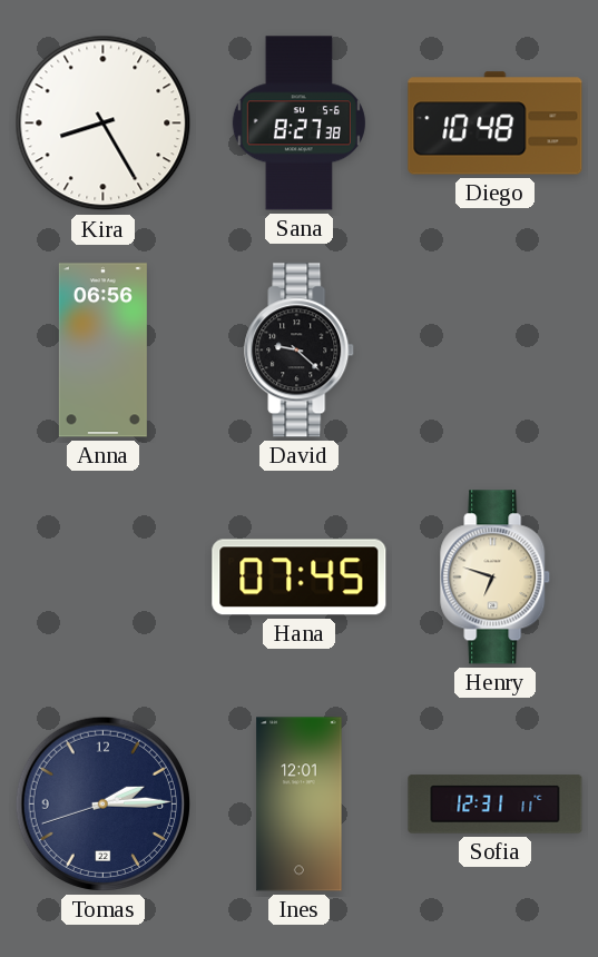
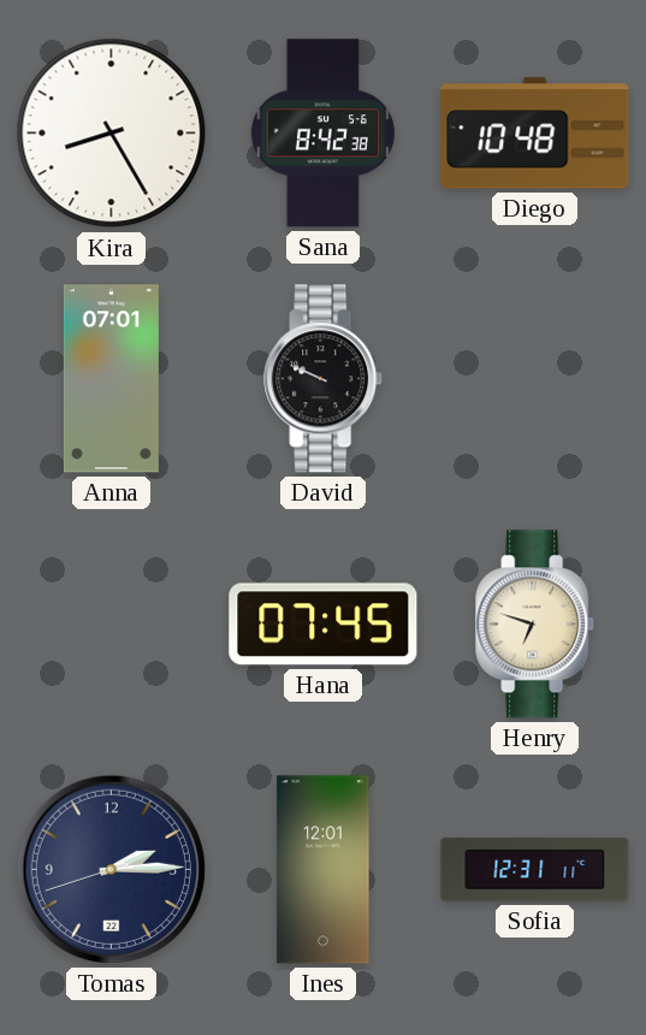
Sana: 8:27 -> 8:42 (322, 134)
Anna: 06:56 -> 07:01 (111, 379)
David: 9:22 -> 9:49 (324, 379)
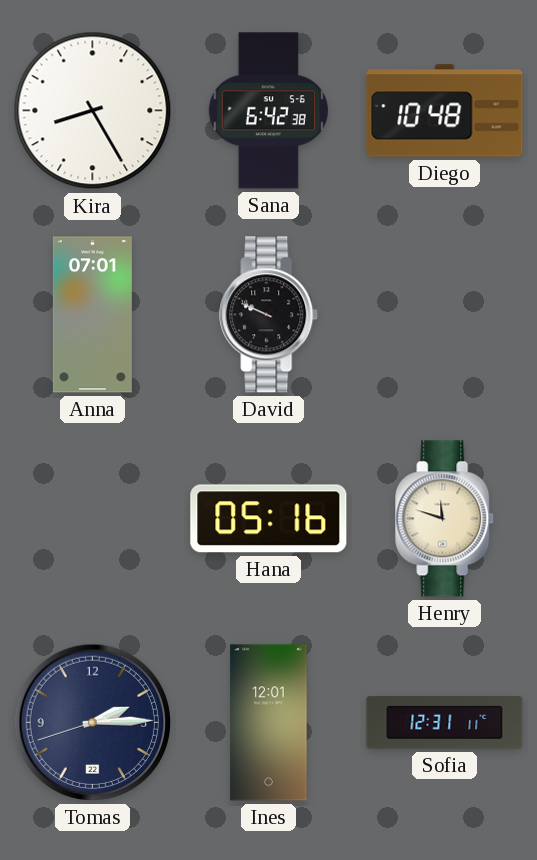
Sana: 8:42 -> 6:42 (268, 111)
Hana: 07:45 -> 05:16 (269, 519)
Henry: 6:48 -> 11:48 (445, 519)
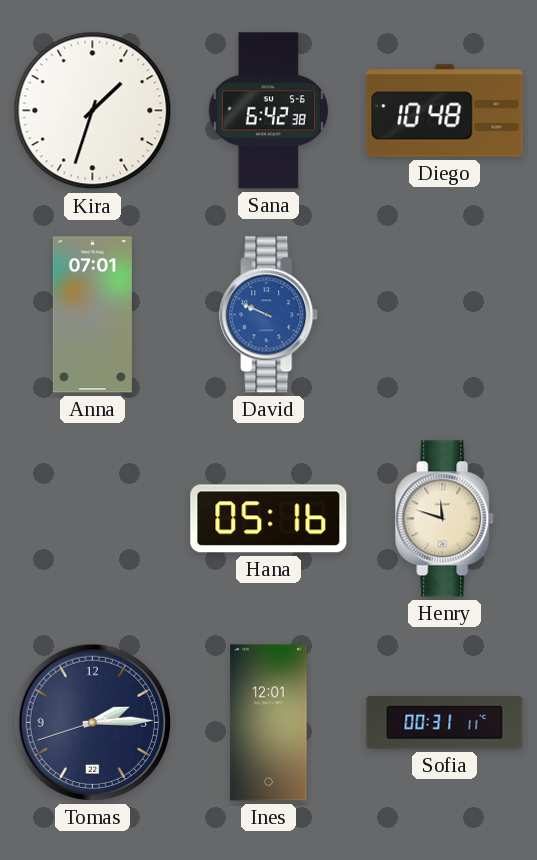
Kira: 8:25 -> 1:33 (93, 111)
David dial: black -> blue (269, 315)
Sofia: 12:31 -> 00:31 (445, 723)
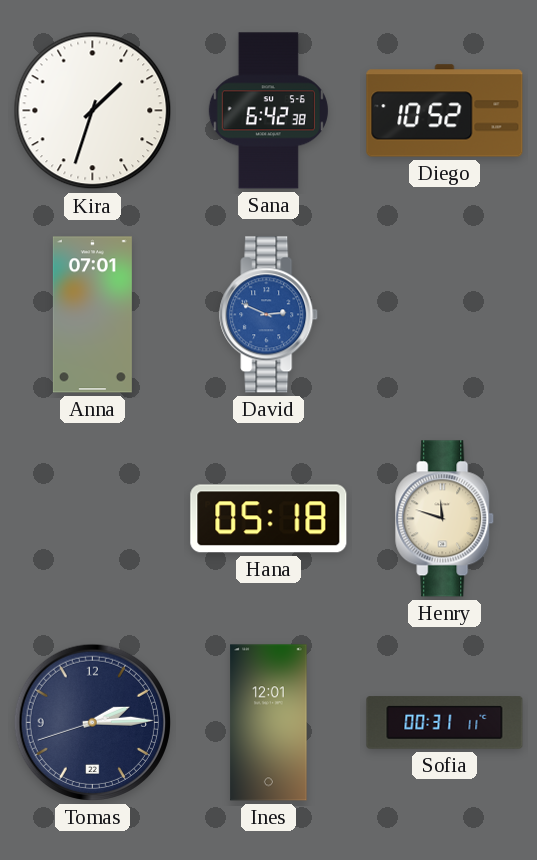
Diego: 10:48 -> 10:52 (445, 111)
David: 9:49 -> 2:49 (269, 315)
Hana: 05:16 -> 05:18 (269, 519)
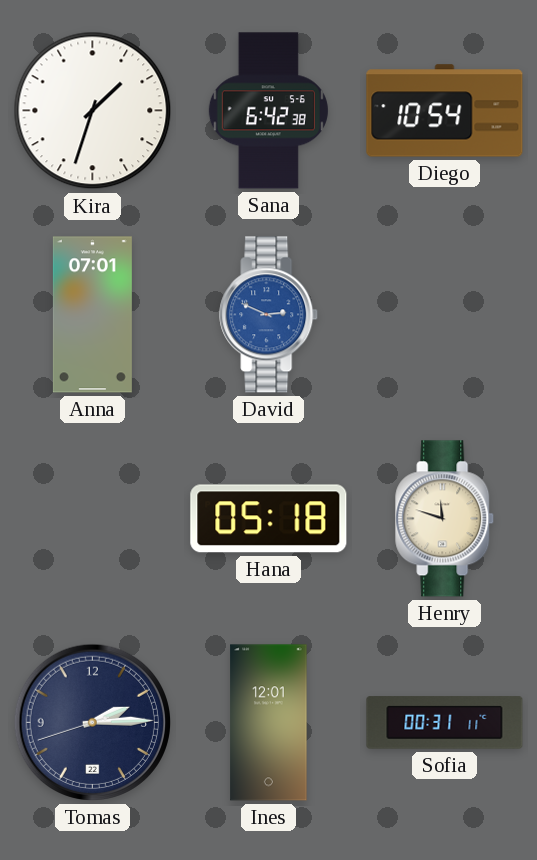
Diego: 10:52 -> 10:54 (445, 111)
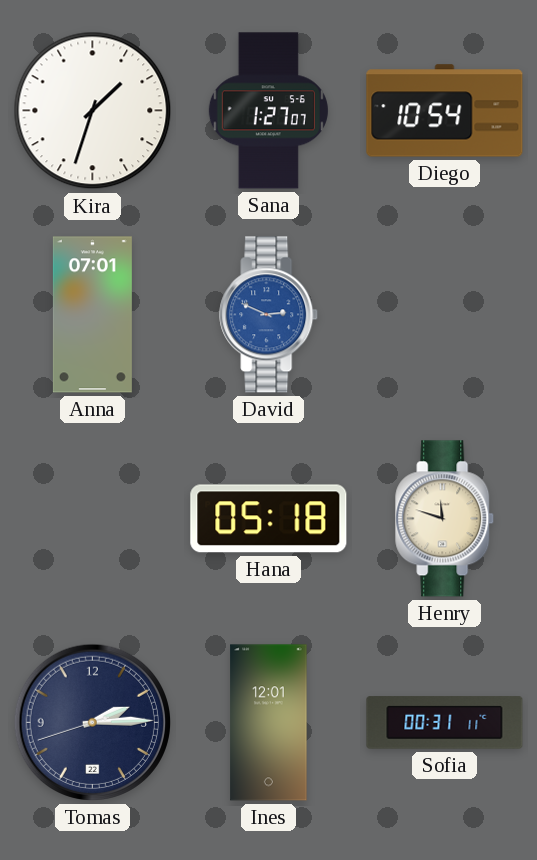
Sana: 6:42 -> 1:27 (268, 111)
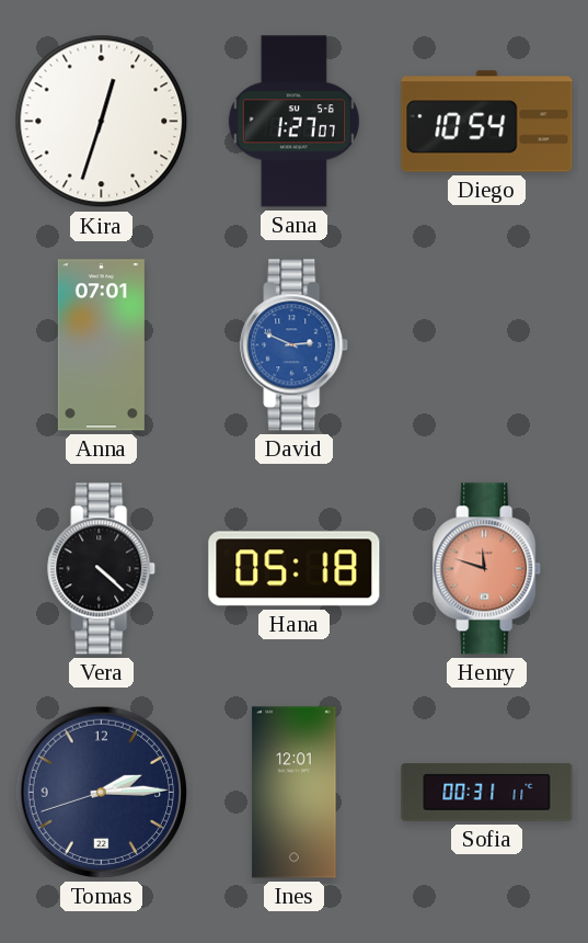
Kira: 1:33 -> 12:33 (102, 122)
Vera: none -> 4:22 (102, 569)
Henry dial: cream -> salmon (487, 569)
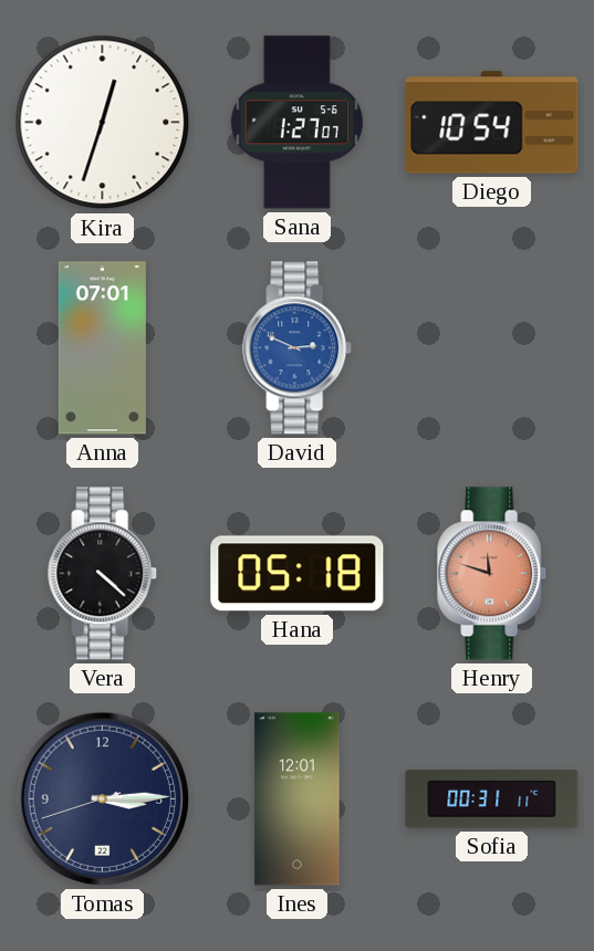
Tomas: 2:14 -> 3:14 (102, 798)
